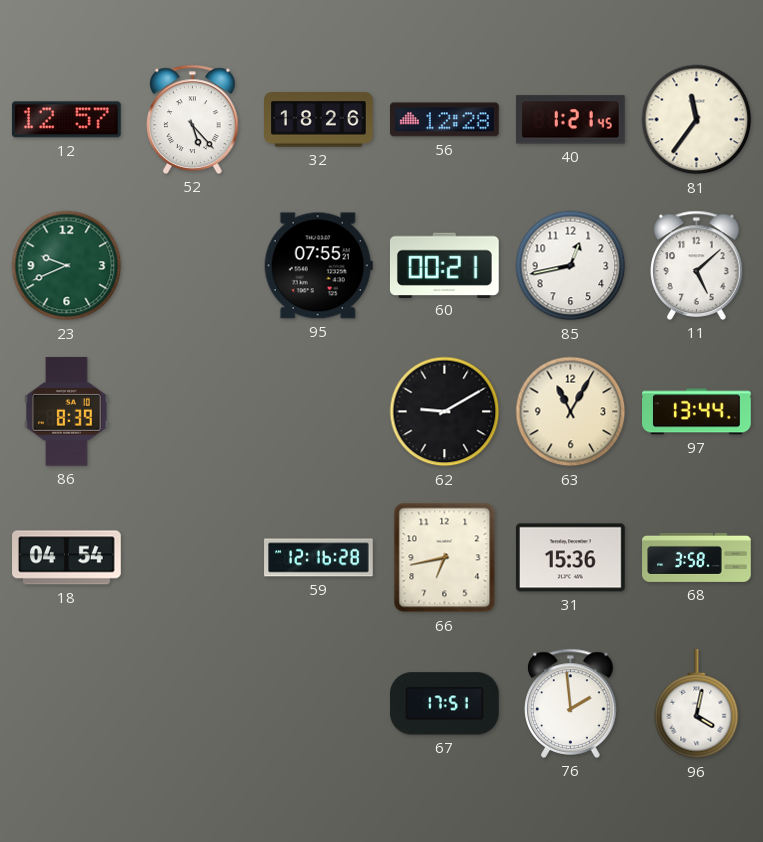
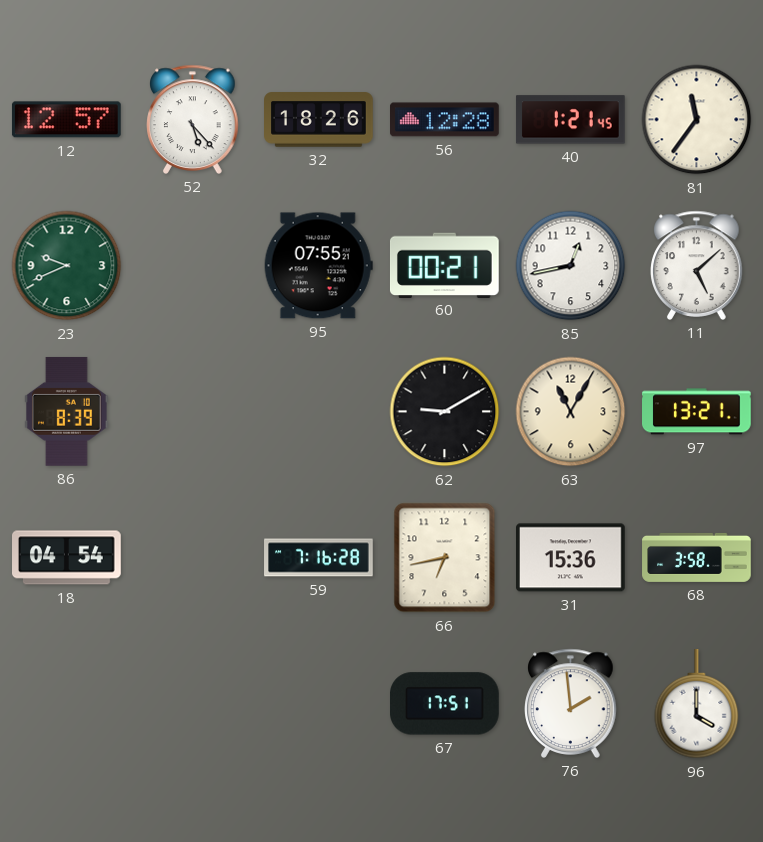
97: 13:44 -> 13:21 (697, 412)
59: 12:16 -> 7:16 (319, 558)
96: 4:02 -> 4:00 (697, 705)
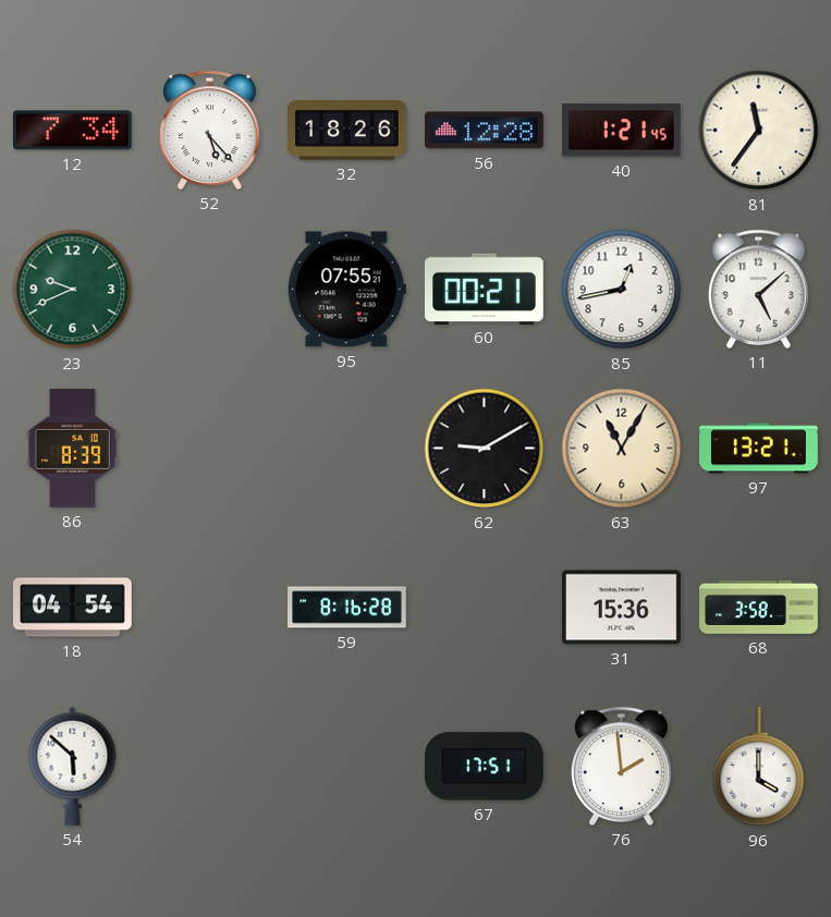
12: 12:57 -> 7:34 (72, 131)
59: 7:16 -> 8:16 (347, 608)
66: 6:43 -> none (445, 558)
54: none -> 5:52 (73, 766)
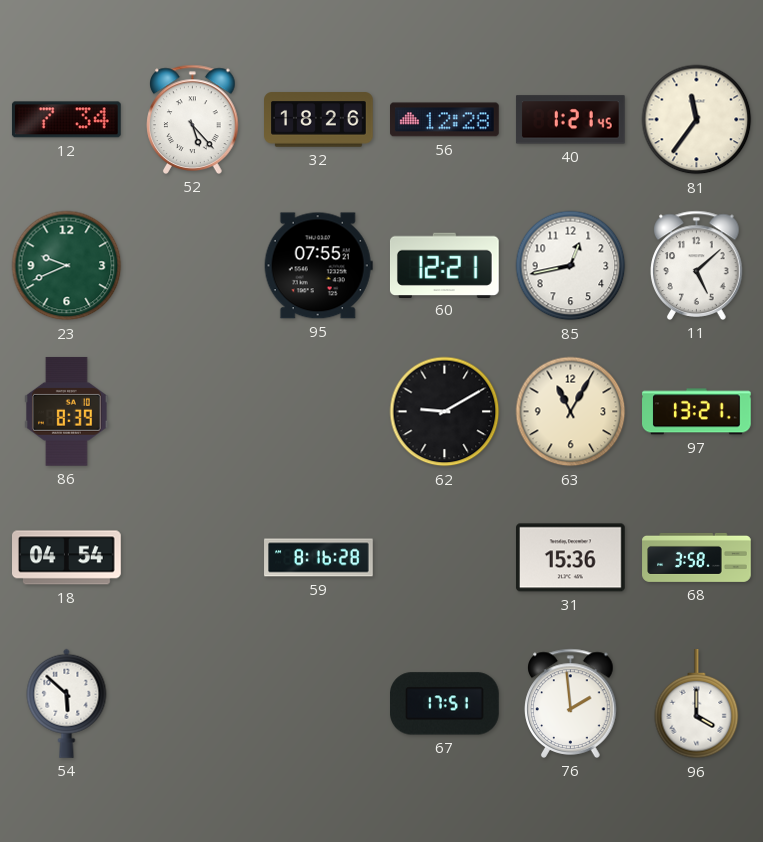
60: 00:21 -> 12:21 (444, 265)
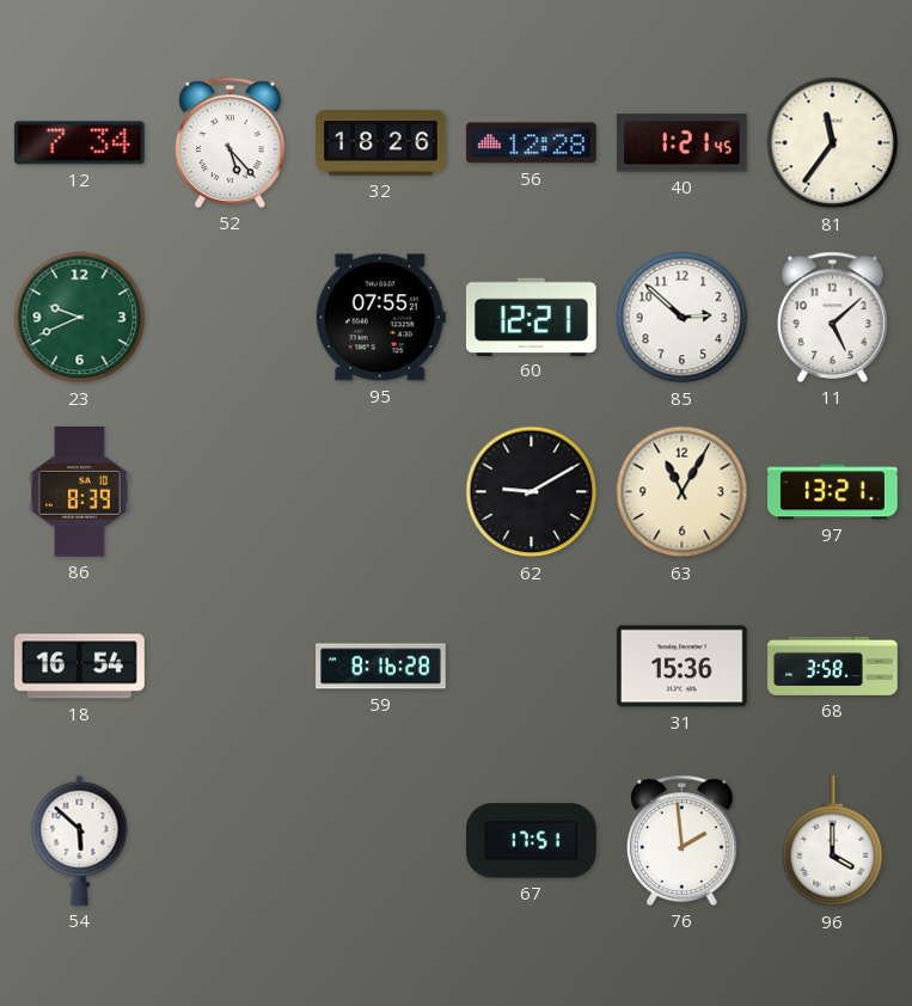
85: 12:43 -> 2:52 (683, 318)
18: 04:54 -> 16:54 (80, 667)
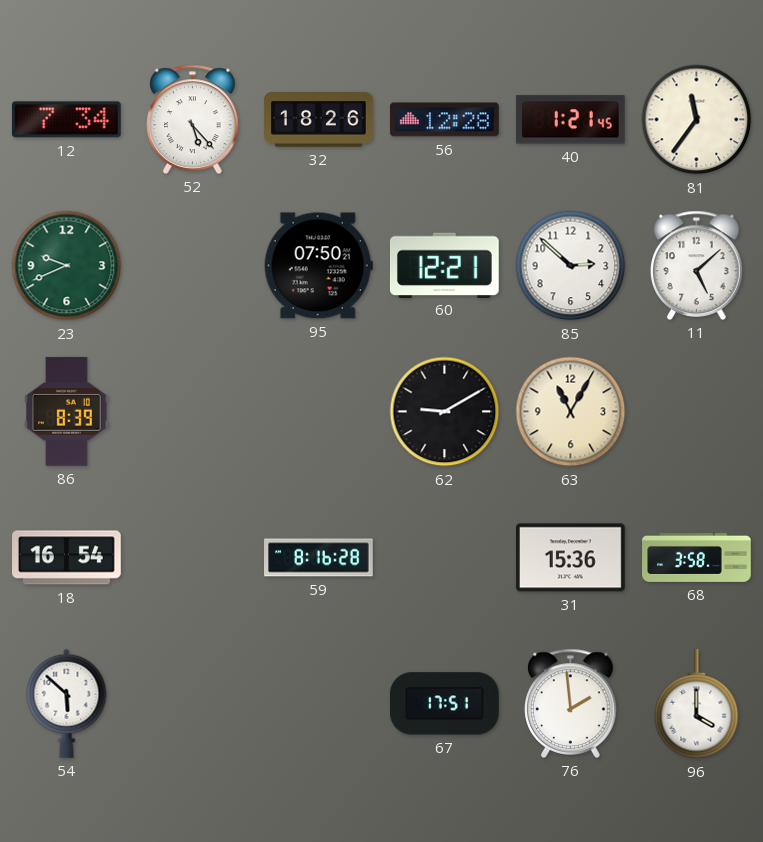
95: 07:55 -> 07:50 (318, 266)
97: 13:21 -> none (833, 492)
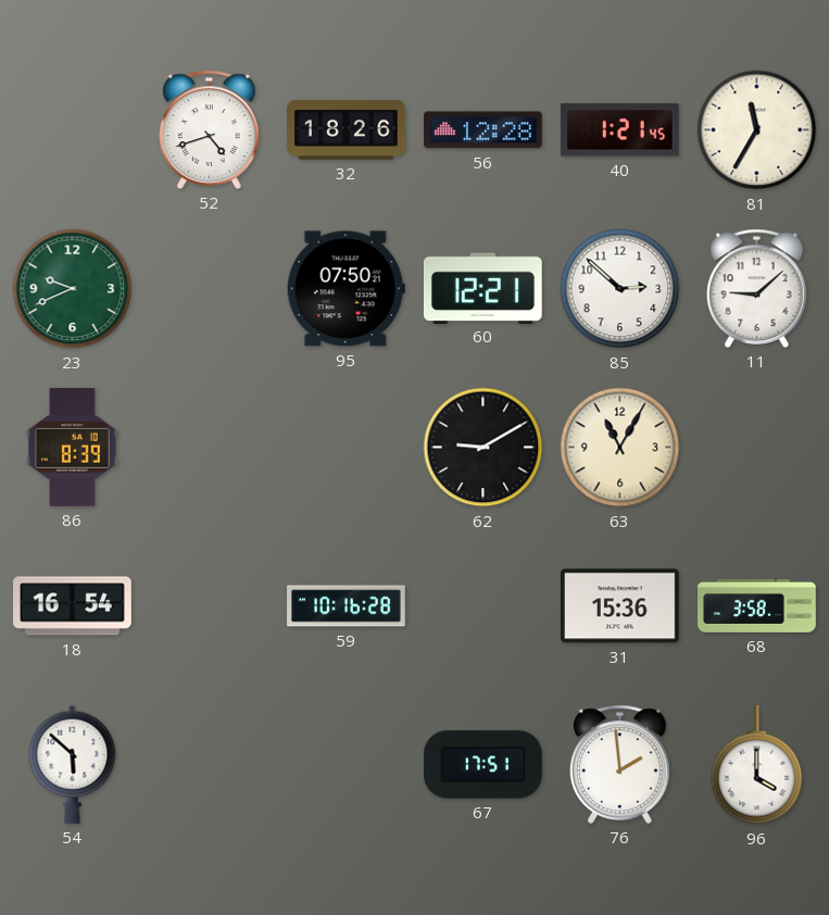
12: 7:34 -> none (66, 120)
52: 5:23 -> 4:42 (210, 129)
81: 11:36 -> 11:35 (757, 130)
11: 5:08 -> 9:08 (757, 288)
59: 8:16 -> 10:16 (347, 606)
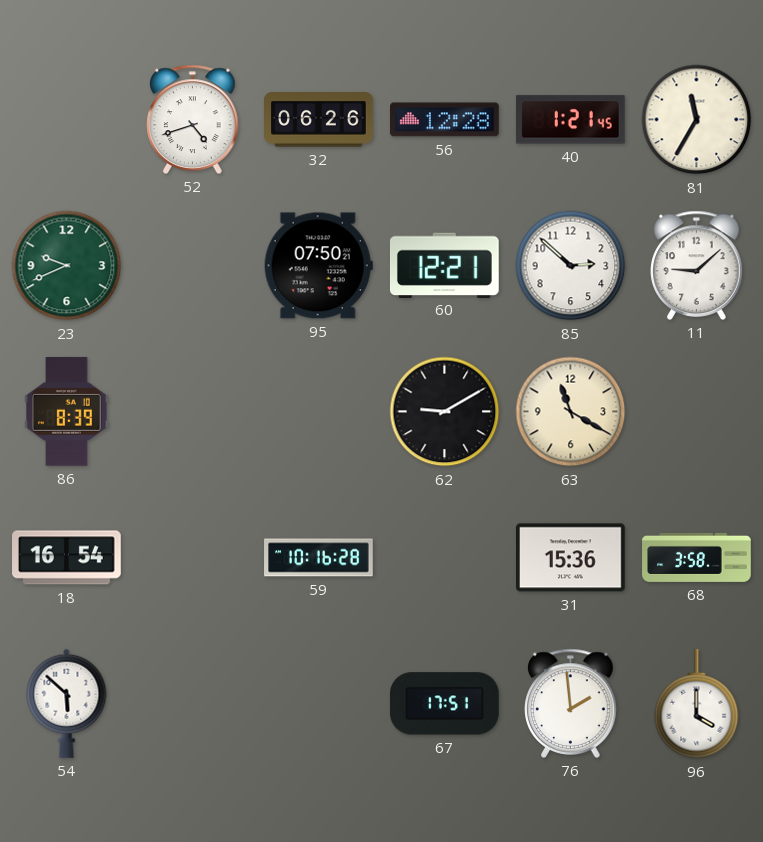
32: 18:26 -> 06:26 (319, 120)
63: 11:05 -> 11:20 (571, 412)
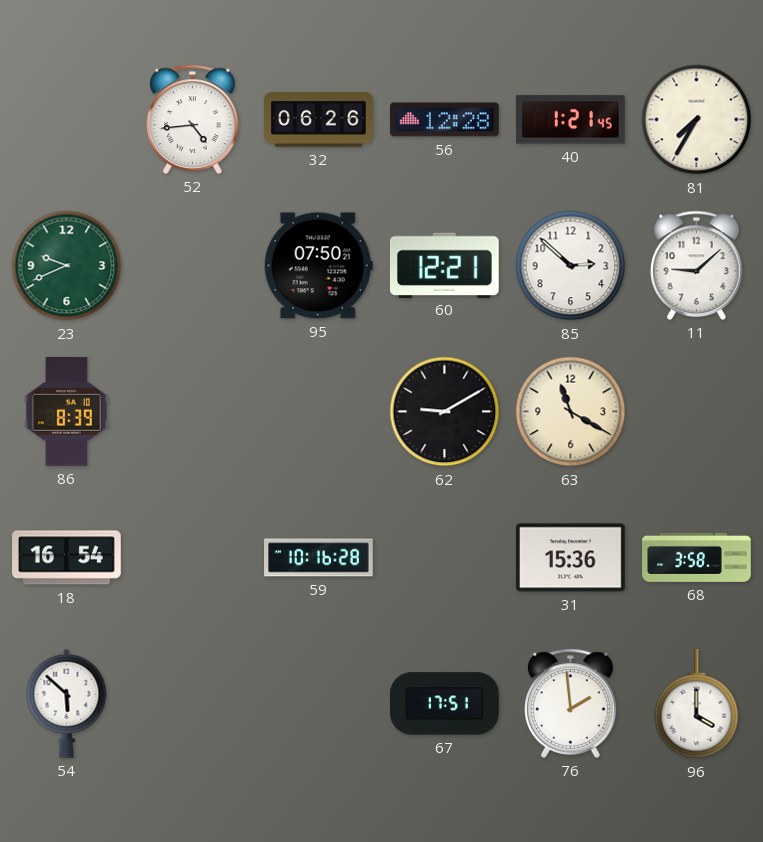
52: 4:42 -> 4:44 (193, 119)
81: 11:35 -> 7:35 (697, 120)
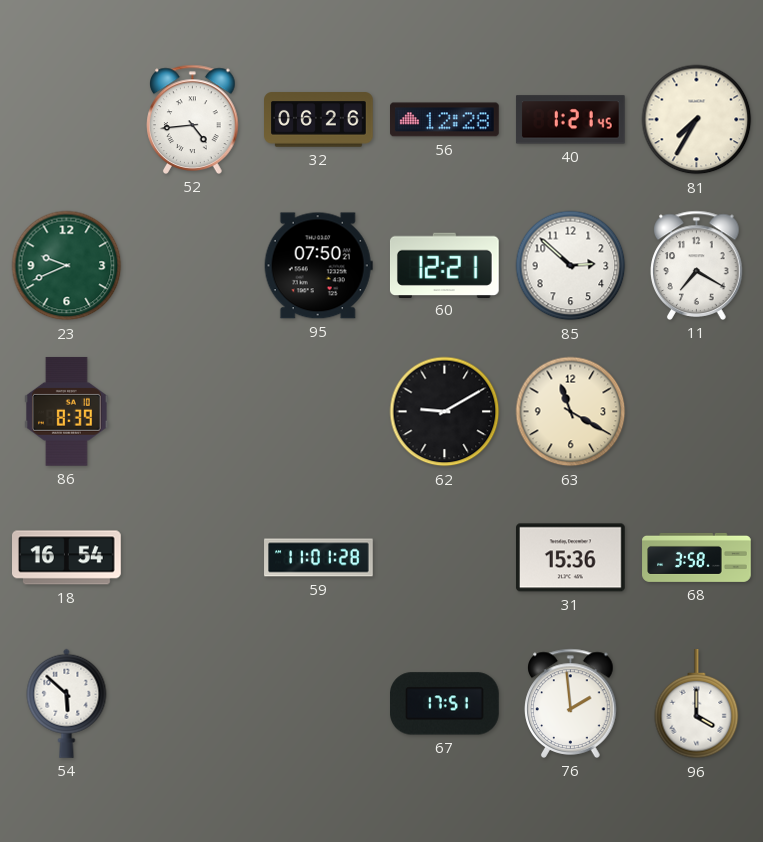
11: 9:08 -> 7:20 (697, 265)
59: 10:16 -> 11:01 (319, 558)
